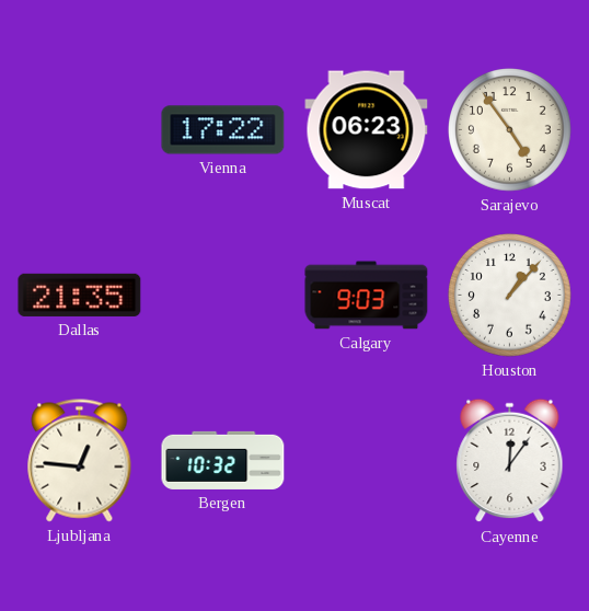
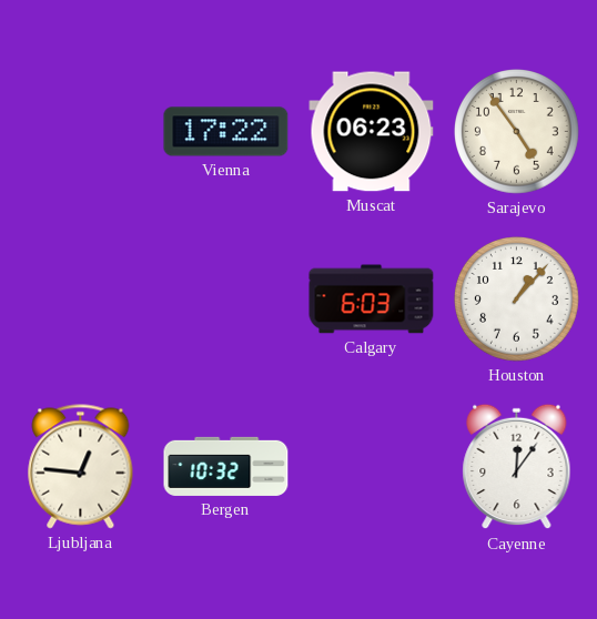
Dallas: 21:35 -> none (80, 295)
Calgary: 9:03 -> 6:03 (372, 300)
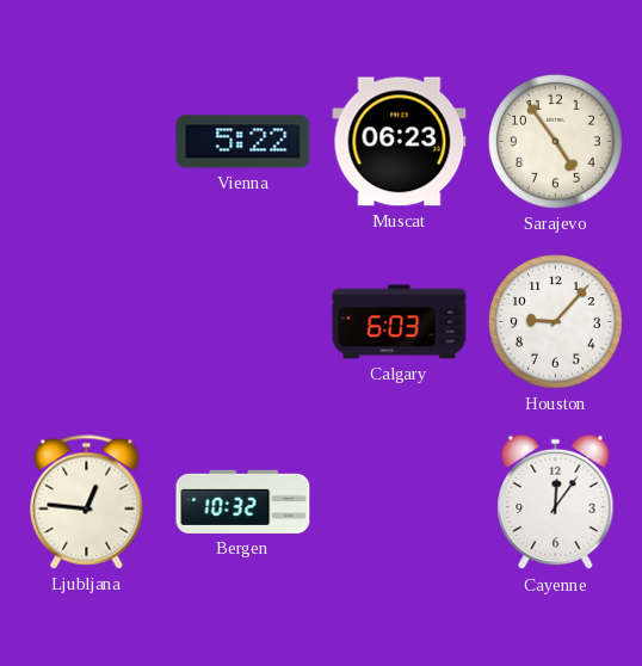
Vienna: 17:22 -> 5:22 (243, 142)
Houston: 1:07 -> 9:07 (556, 322)
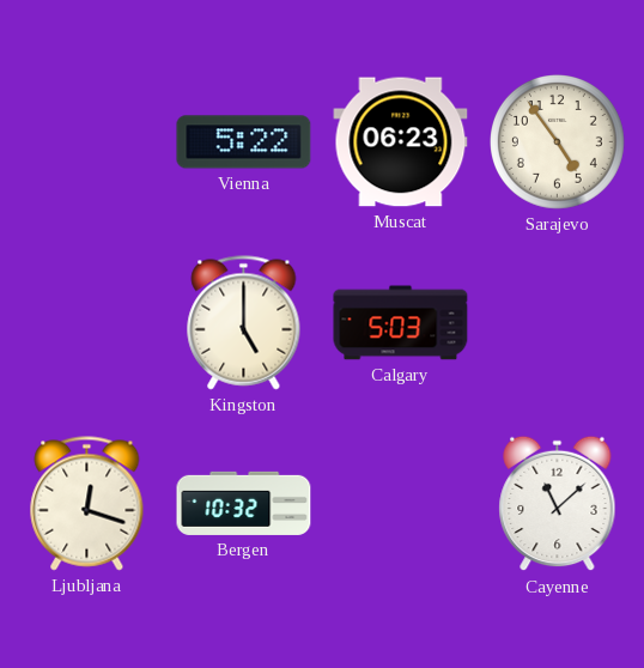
Kingston: none -> 5:00 (244, 323)
Calgary: 6:03 -> 5:03 (401, 323)
Houston: 9:07 -> none (556, 322)
Ljubljana: 12:46 -> 12:18 (87, 504)
Cayenne: 12:06 -> 11:08 (558, 504)
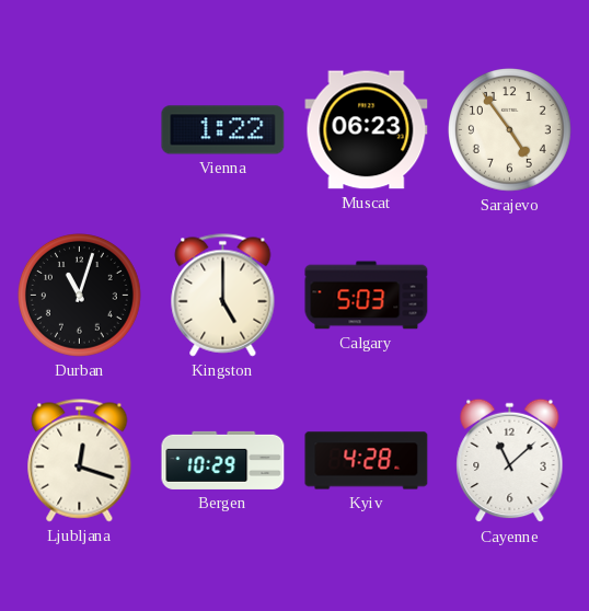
Vienna: 5:22 -> 1:22 (223, 130)
Durban: none -> 11:03 (80, 296)
Bergen: 10:32 -> 10:29 (223, 460)
Kyiv: none -> 4:28 (367, 461)
